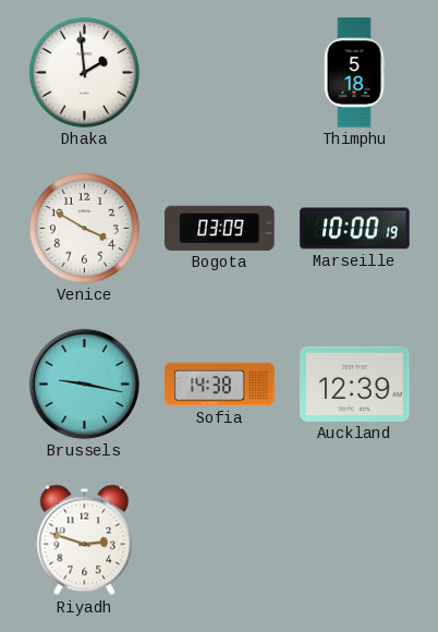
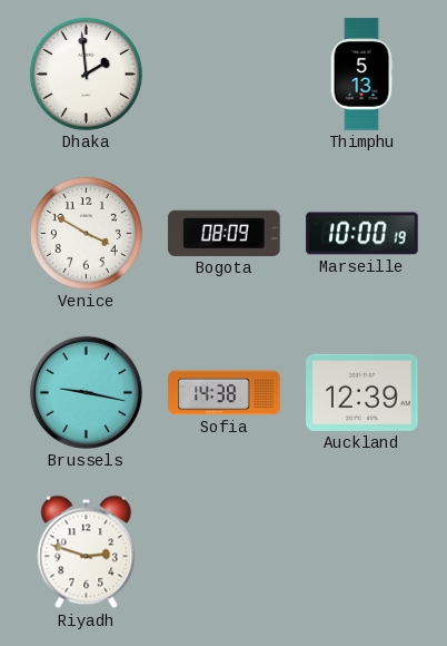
Thimphu: 5:18 -> 5:13 (361, 75)
Bogota: 03:09 -> 08:09 (225, 233)
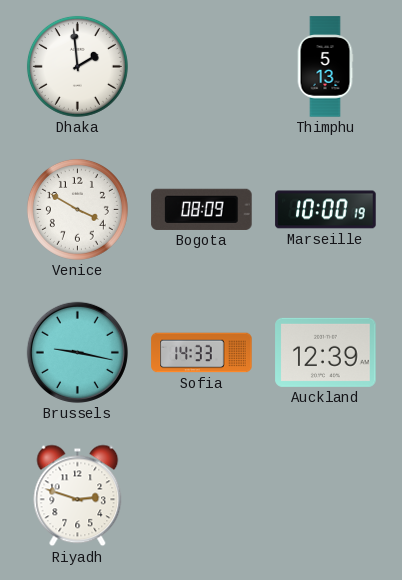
Sofia: 14:38 -> 14:33 (202, 353)
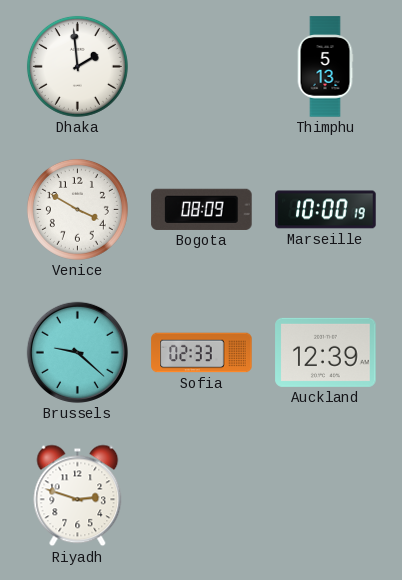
Brussels: 9:17 -> 9:22 (77, 352)
Sofia: 14:33 -> 02:33 (202, 353)
